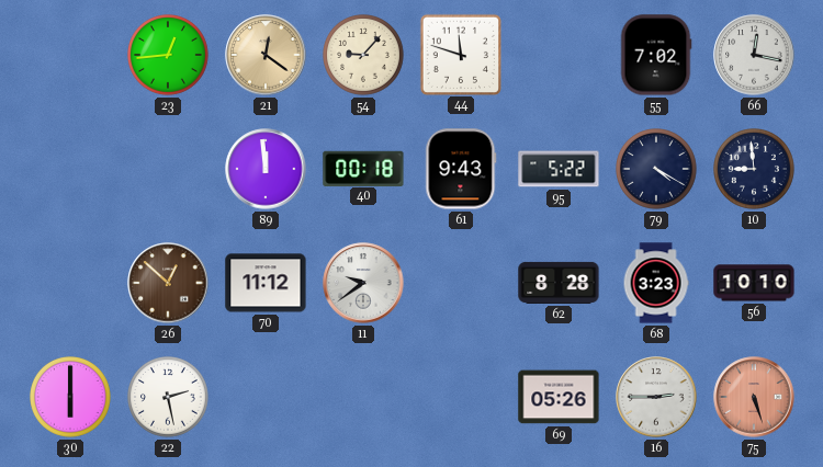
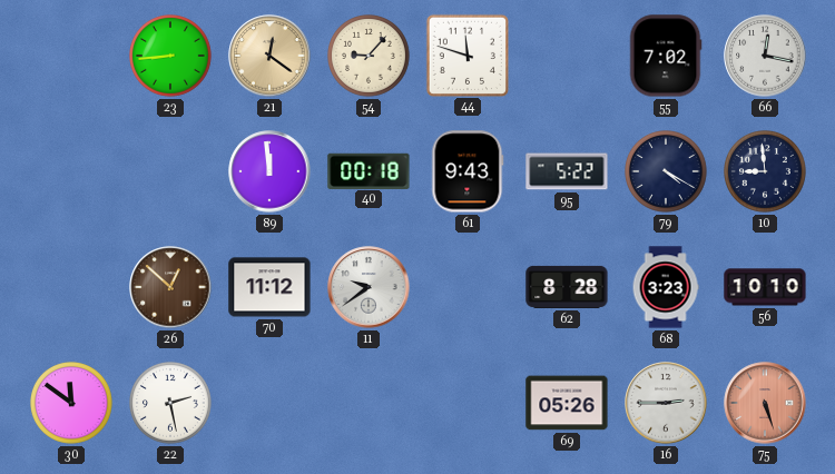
23: 12:44 -> 8:44 (171, 57)
30: 6:00 -> 11:51 (72, 404)
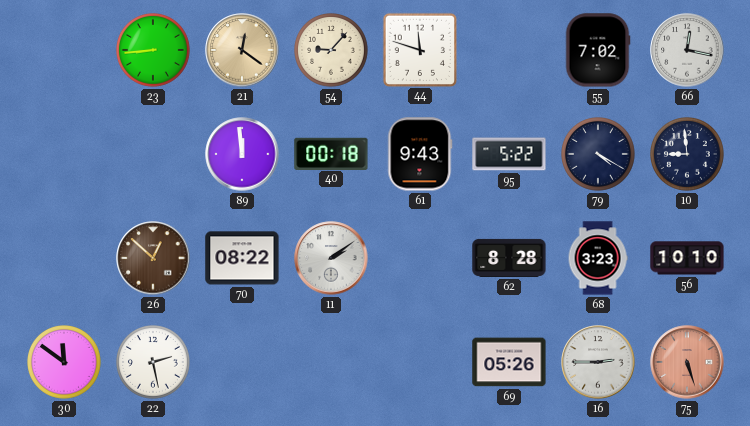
70: 11:12 -> 08:22 (242, 258)
11: 9:39 -> 2:09 (331, 258)
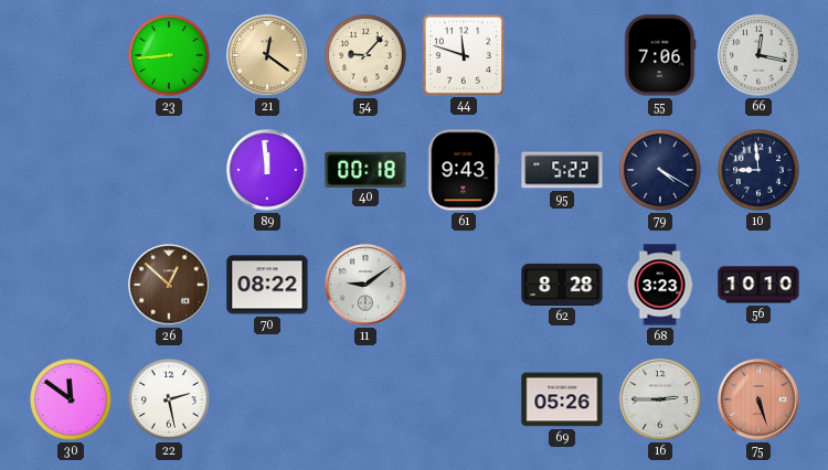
55: 7:02 -> 7:06 (660, 55)
11: 2:09 -> 9:09 (365, 285)
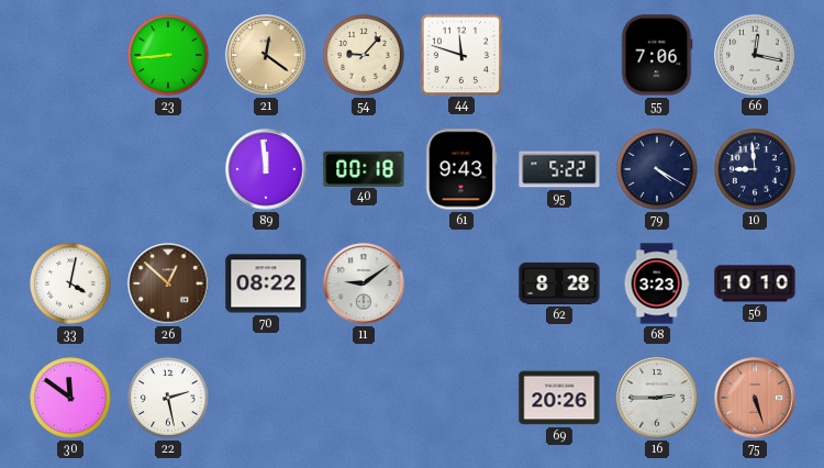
33: none -> 4:02 (71, 285)
69: 05:26 -> 20:26 (559, 398)
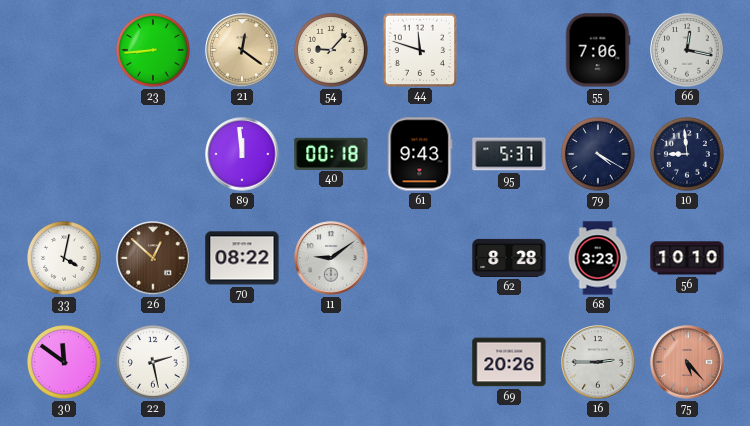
95: 5:22 -> 5:37 (509, 154)
75: 5:27 -> 5:23 (687, 362)
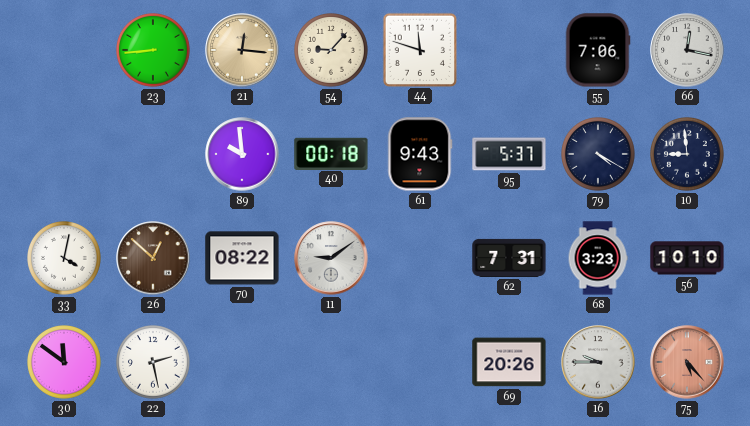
21: 12:21 -> 12:16 (242, 50)
89: 11:59 -> 9:59 (242, 154)
62: 8:28 -> 7:31 (509, 258)
16: 2:45 -> 9:45 (598, 362)
